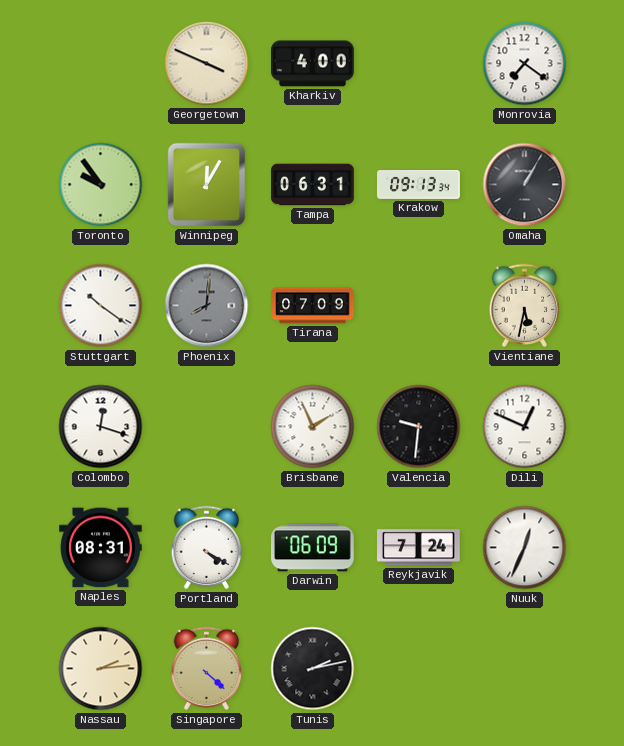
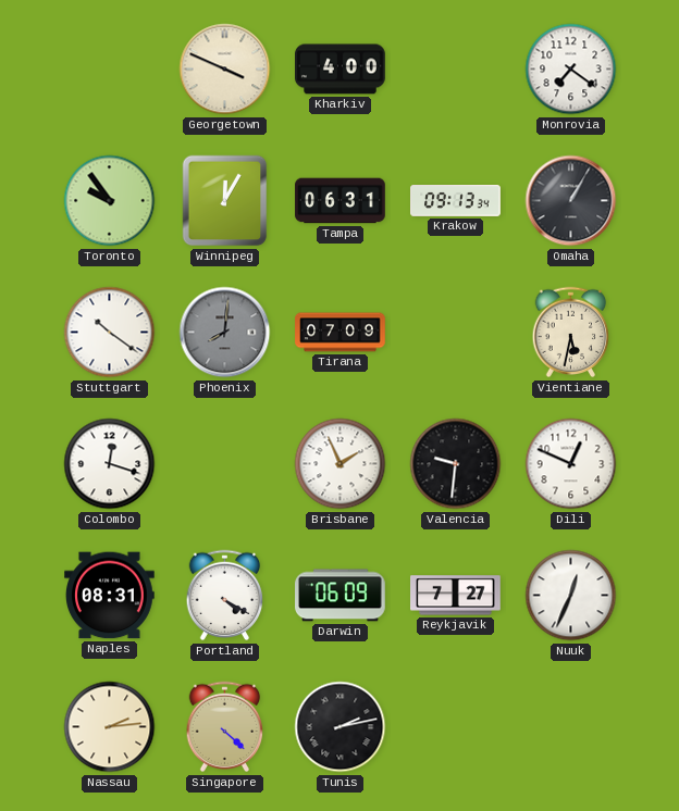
Reykjavik: 7:24 -> 7:27 (456, 596)
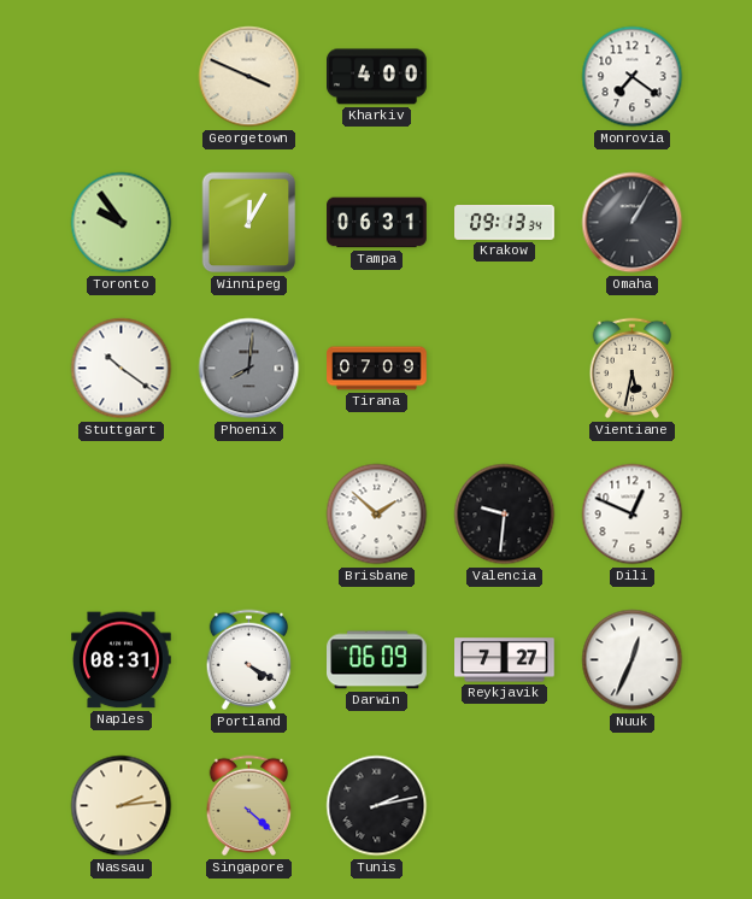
Colombo: 12:18 -> none (110, 464)
Brisbane: 1:56 -> 1:52 (377, 515)
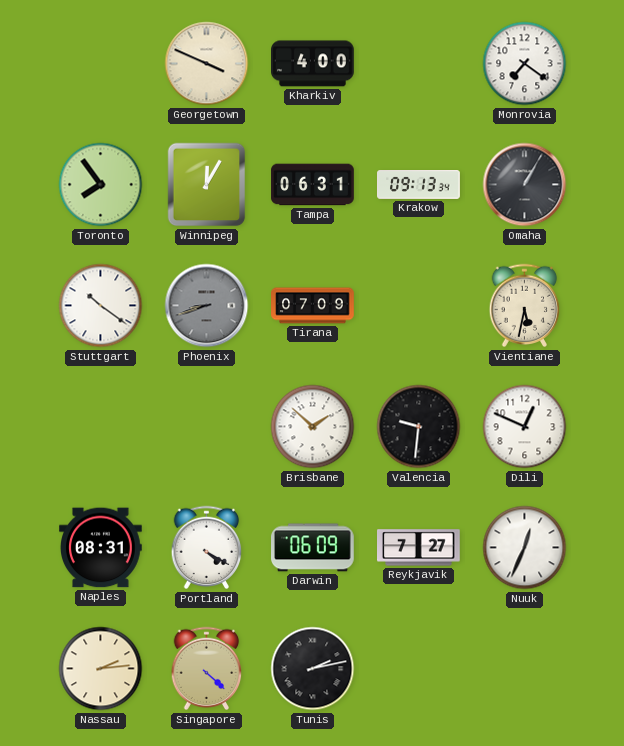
Toronto: 9:54 -> 7:54 (101, 185)
Phoenix: 8:01 -> 8:42 (207, 306)
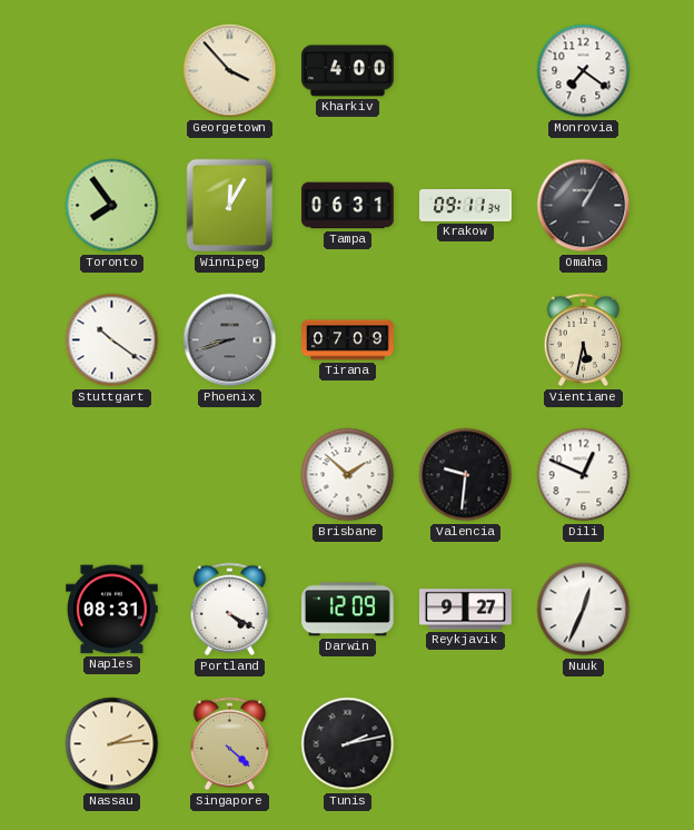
Georgetown: 3:49 -> 3:53 (230, 71)
Krakow: 09:13 -> 09:11 (466, 206)
Darwin: 06:09 -> 12:09 (348, 610)
Reykjavik: 7:27 -> 9:27 (466, 610)
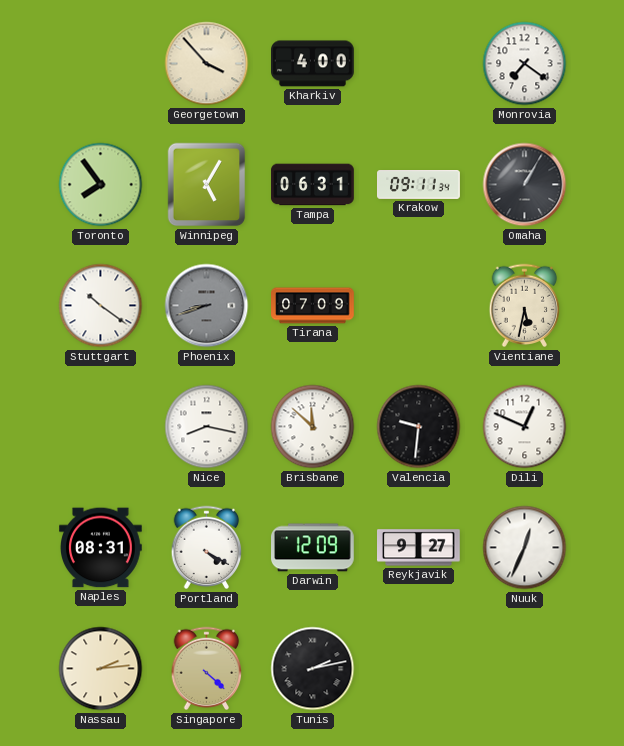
Winnipeg: 12:05 -> 5:05 (207, 185)
Nice: none -> 8:17 (207, 427)
Brisbane: 1:52 -> 11:52 (313, 427)
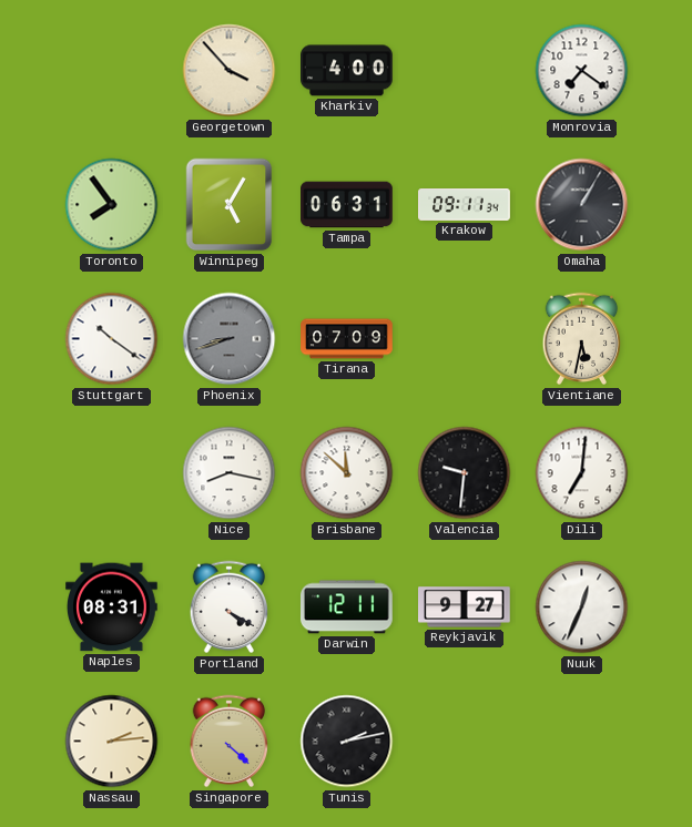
Dili: 12:49 -> 7:01 (582, 473)
Darwin: 12:09 -> 12:11 (347, 608)
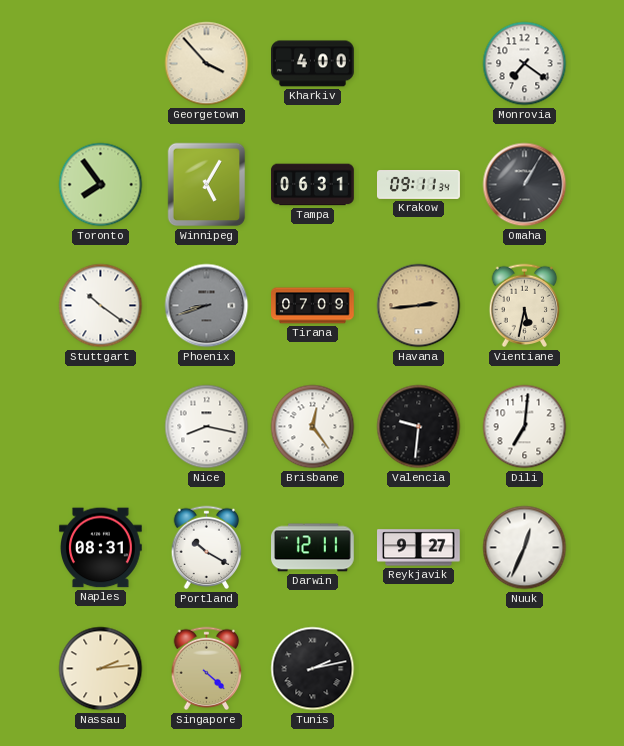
Havana: none -> 2:44 (419, 306)
Brisbane: 11:52 -> 12:24 (313, 427)
Portland: 4:20 -> 10:20 (207, 548)
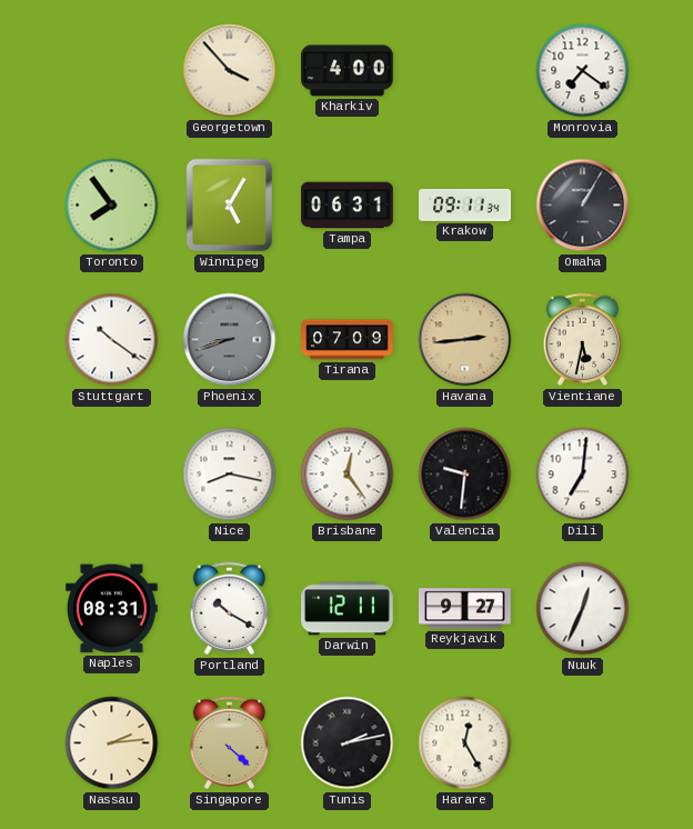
Harare: none -> 12:25 (465, 743)
